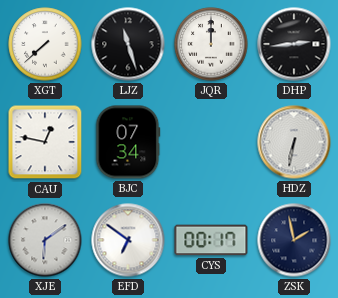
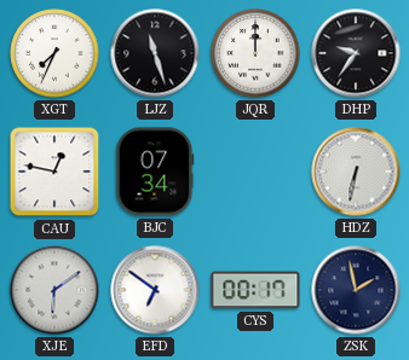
XGT: 7:38 -> 7:34 (54, 53)
DHP: 2:44 -> 9:36 (356, 53)
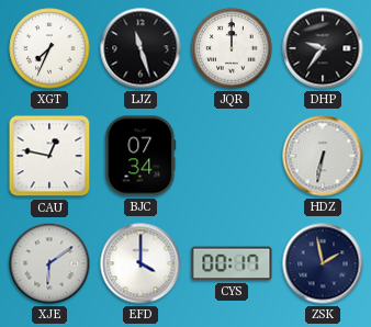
EFD: 6:51 -> 4:00 (140, 263)
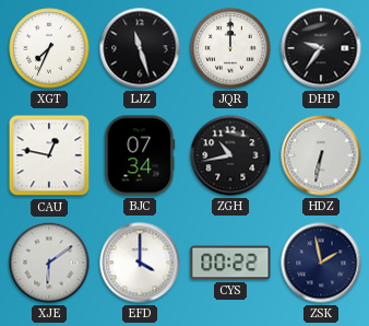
ZGH: none -> 10:43 (230, 155)
CYS: 00:17 -> 00:22 (230, 263)
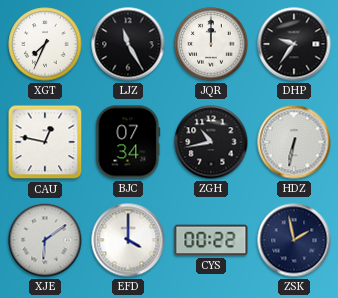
LJZ: 11:27 -> 11:25 (128, 44)
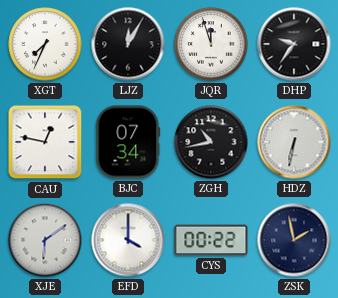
LJZ: 11:25 -> 12:05 (128, 44)
JQR: 12:00 -> 11:57 (211, 44)
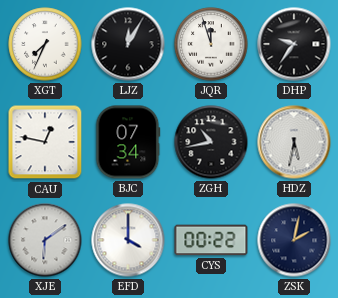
HDZ: 6:32 -> 5:32 (294, 142)
ZSK: 1:58 -> 2:02 (294, 240)
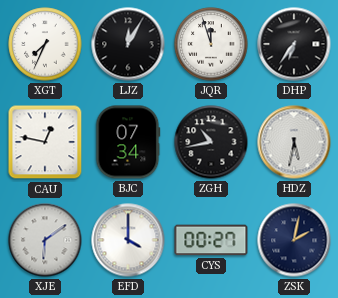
DHP: 9:36 -> 6:36 (294, 44)
CYS: 00:22 -> 00:27 (211, 240)
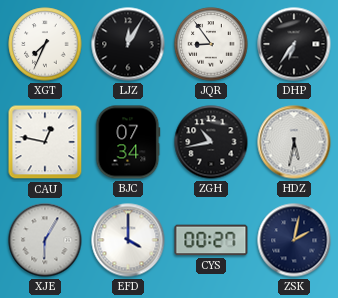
JQR: 11:57 -> 8:54 (211, 44)
XJE: 6:09 -> 6:05 (45, 240)
